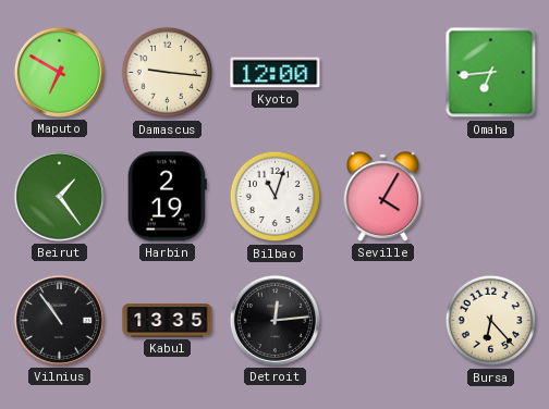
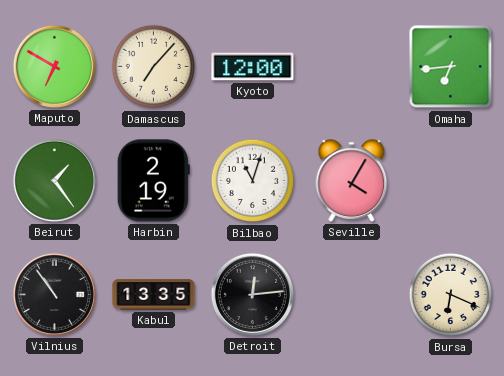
Damascus: 9:16 -> 7:07 (154, 67)
Bursa: 6:23 -> 6:19 (451, 295)
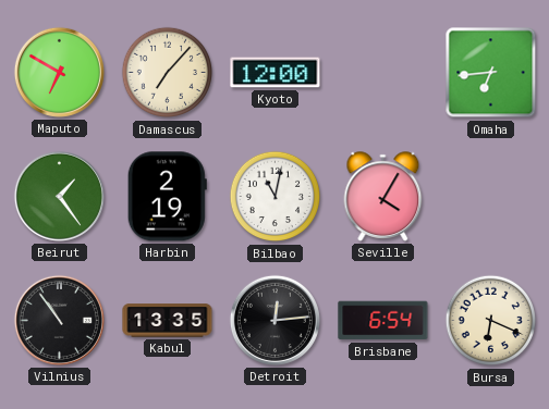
Bilbao: 11:03 -> 11:02 (276, 197)
Brisbane: none -> 6:54 (383, 321)
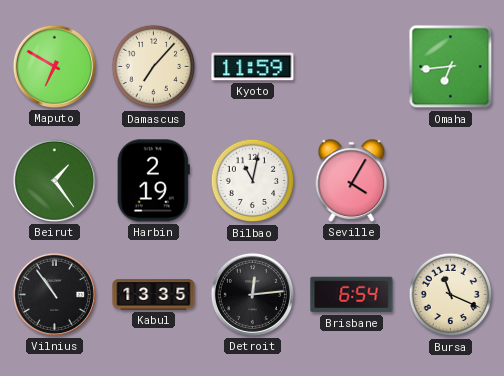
Kyoto: 12:00 -> 11:59 (253, 67)
Bursa: 6:19 -> 11:19 (451, 295)
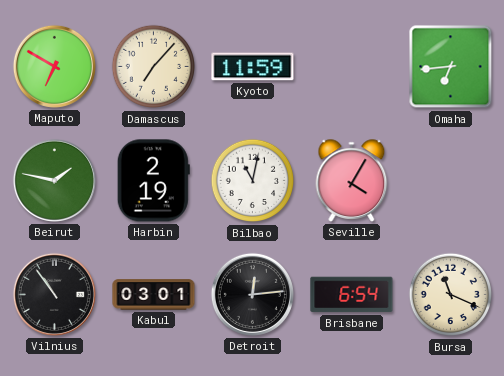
Beirut: 1:24 -> 1:47 (54, 180)
Kabul: 13:35 -> 03:01 (154, 295)
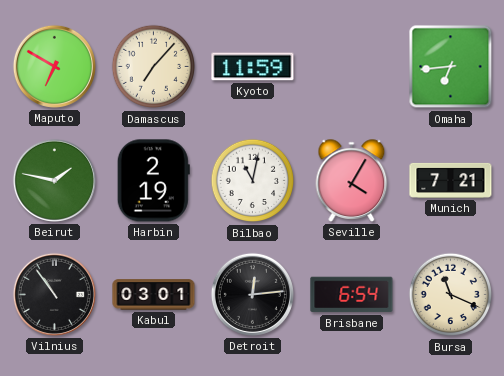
Munich: none -> 7:21 (451, 180)
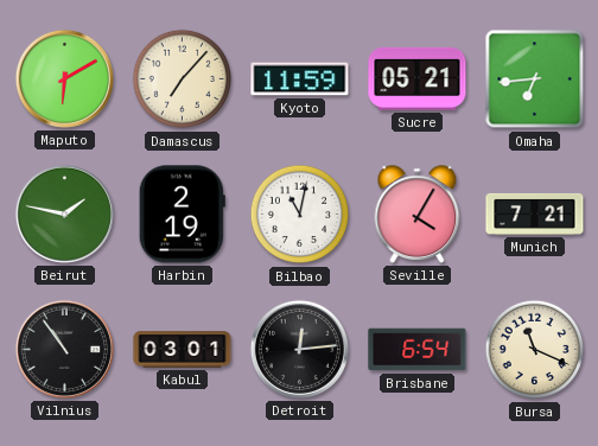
Maputo: 6:50 -> 6:10 (64, 78)
Sucre: none -> 05:21 (418, 78)
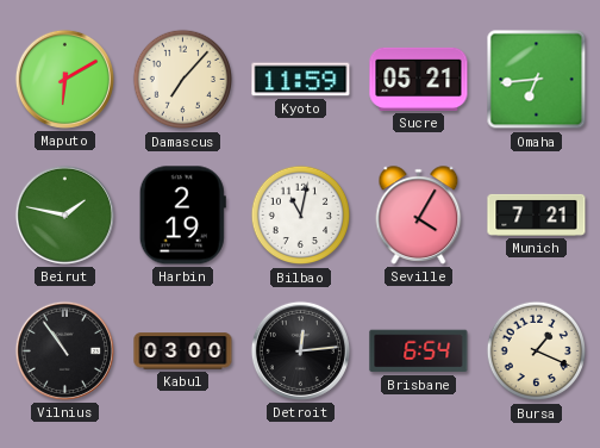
Kabul: 03:01 -> 03:00 (183, 351)
Bursa: 11:19 -> 1:19 (537, 351)
